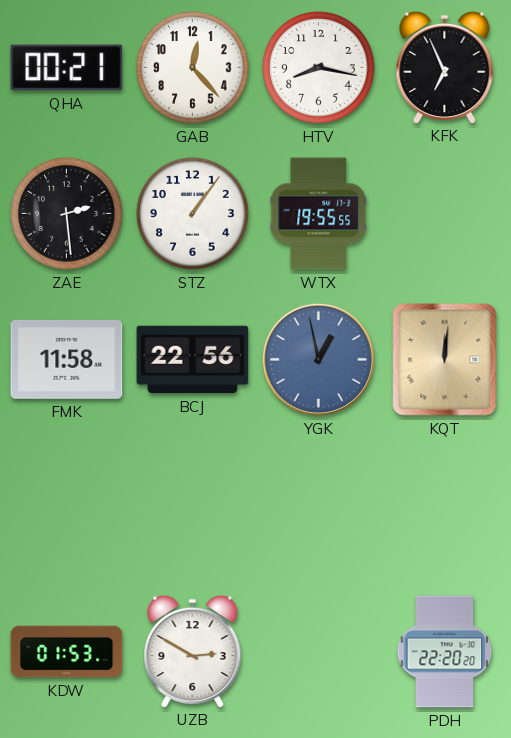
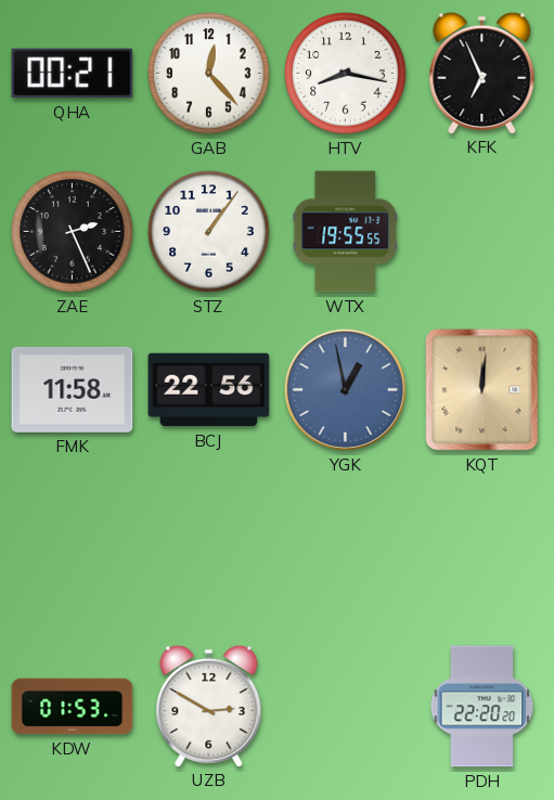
ZAE: 2:29 -> 2:26 (73, 232)
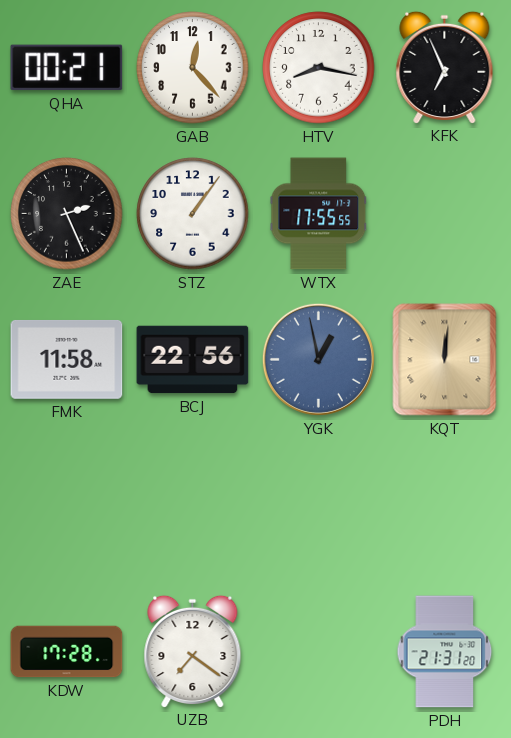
WTX: 19:55 -> 17:55 (319, 214)
KDW: 01:53 -> 17:28 (67, 652)
UZB: 2:50 -> 7:21 (193, 651)
PDH: 22:20 -> 21:31 (445, 652)
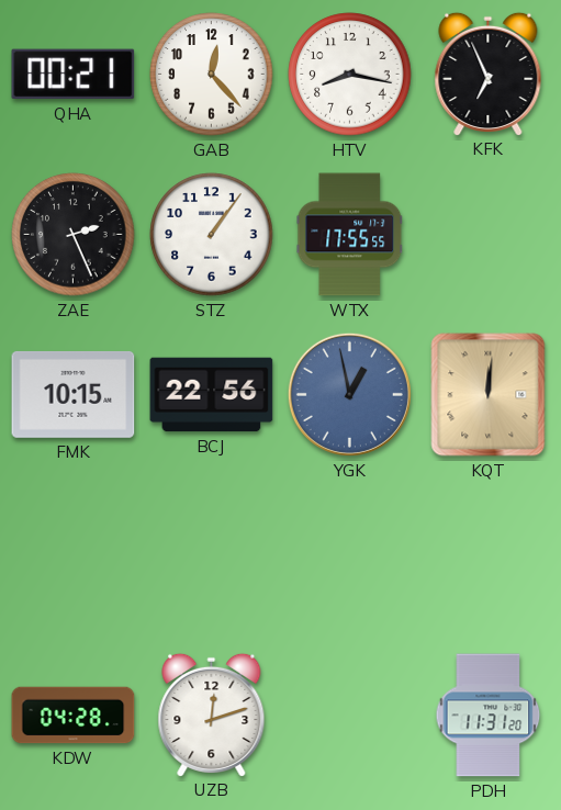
FMK: 11:58 -> 10:15 (74, 394)
KDW: 17:28 -> 04:28 (74, 716)
UZB: 7:21 -> 12:12 (212, 715)
PDH: 21:31 -> 11:31 (489, 716)
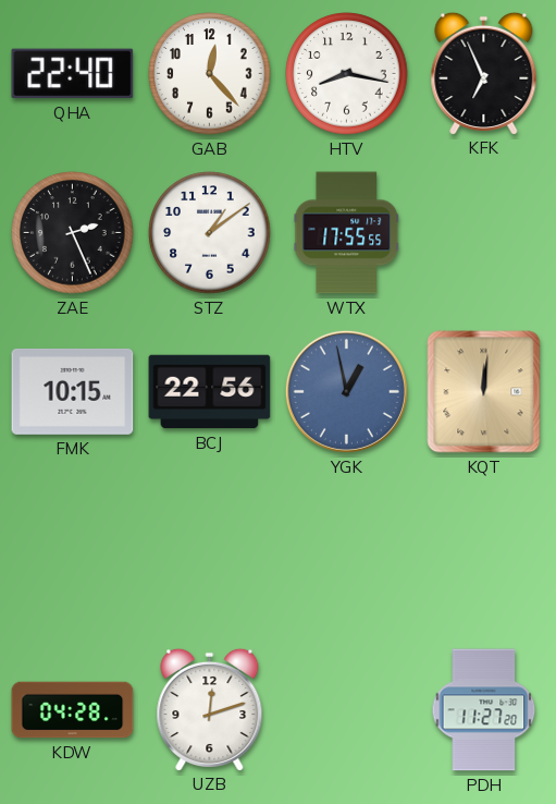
QHA: 00:21 -> 22:40 (73, 74)
STZ: 1:06 -> 1:09 (210, 233)
PDH: 11:31 -> 11:27 (484, 710)
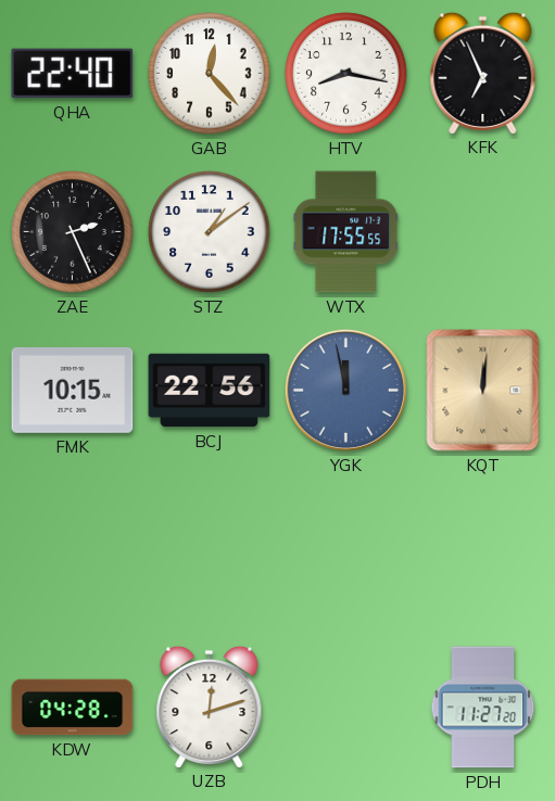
YGK: 12:58 -> 11:58 (345, 390)
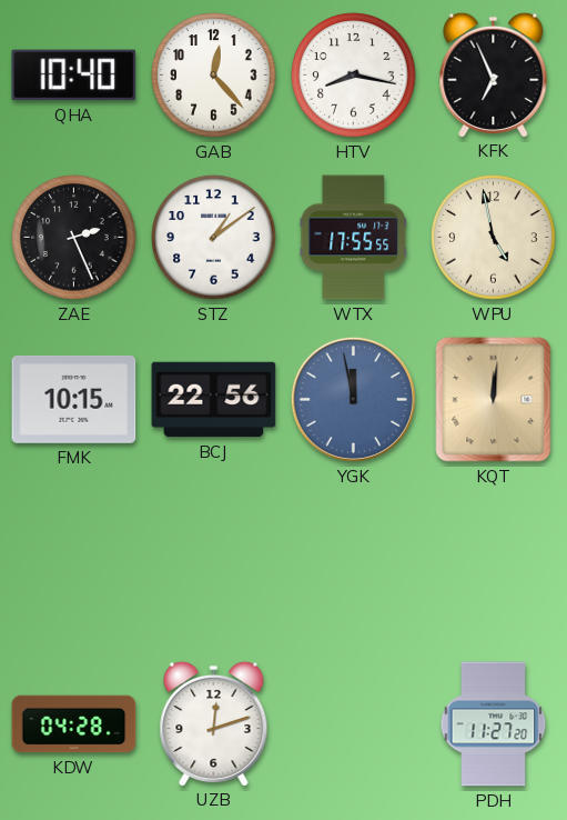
QHA: 22:40 -> 10:40 (74, 76)
WPU: none -> 4:58 (494, 238)
